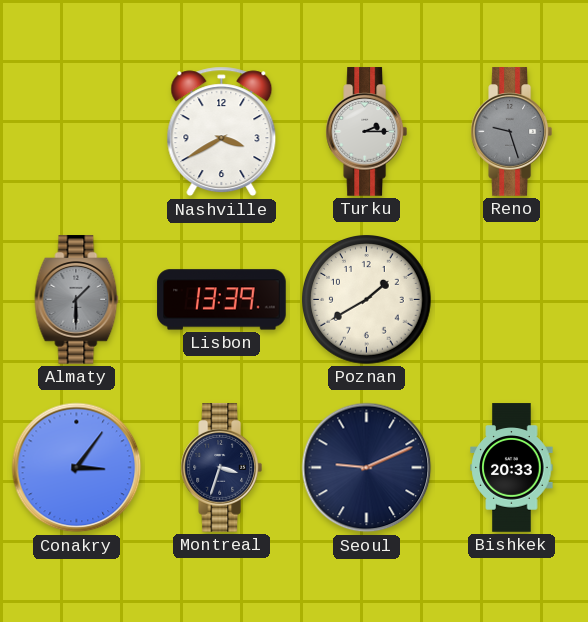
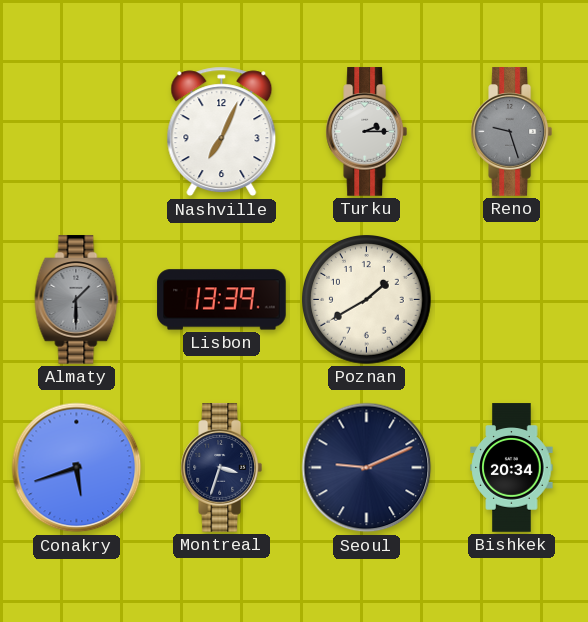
Nashville: 3:40 -> 7:04 (222, 132)
Conakry: 3:06 -> 5:42 (77, 468)
Bishkek: 20:33 -> 20:34 (512, 468)
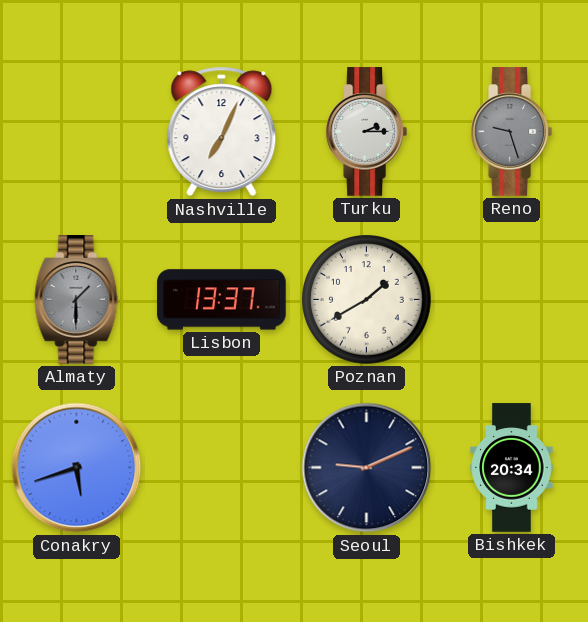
Lisbon: 13:39 -> 13:37 (222, 300)
Montreal: 3:33 -> none (221, 468)
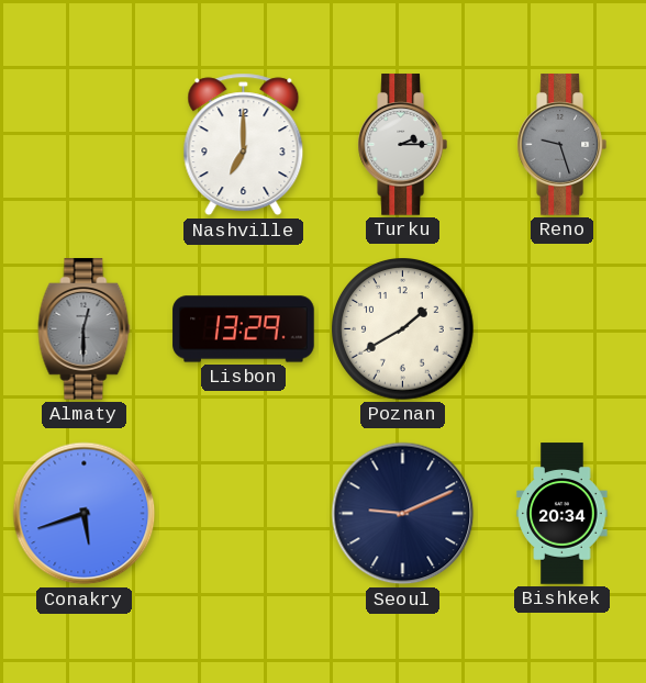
Nashville: 7:04 -> 7:00 (244, 145)
Almaty: 1:30 -> 12:30 (85, 329)
Lisbon: 13:37 -> 13:29 (244, 329)
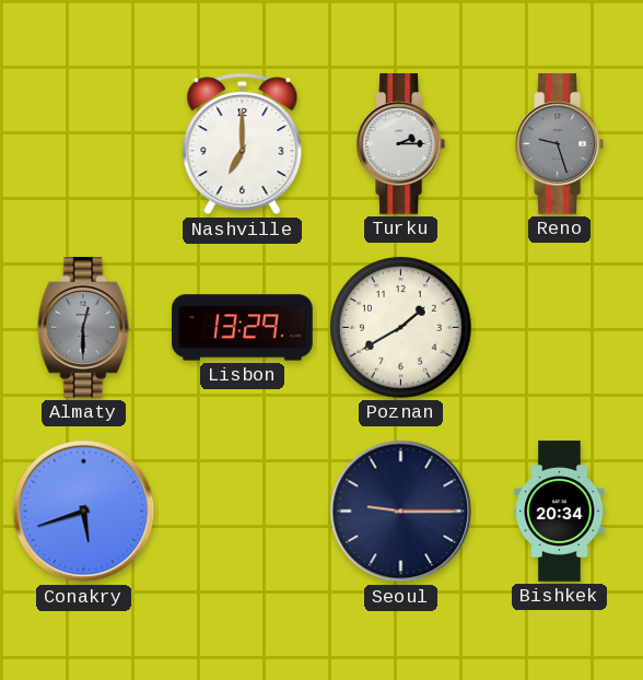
Seoul: 9:11 -> 9:15 (401, 512)
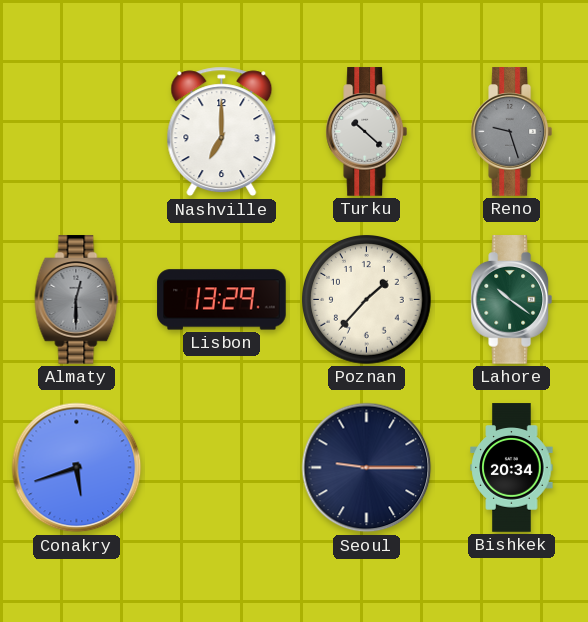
Turku: 2:15 -> 10:22 (366, 132)
Poznan: 1:40 -> 1:37 (367, 300)
Lahore: none -> 10:21 (511, 300)
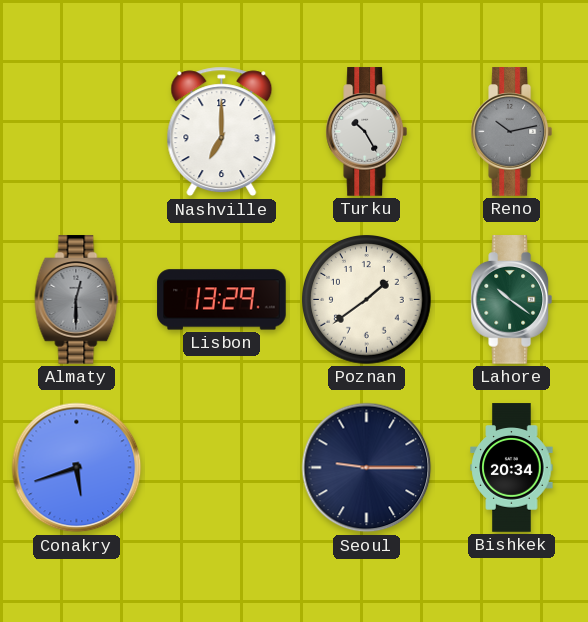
Turku: 10:22 -> 10:25 (366, 132)
Reno: 9:27 -> 10:13 (511, 132)
Poznan: 1:37 -> 1:39 (367, 300)
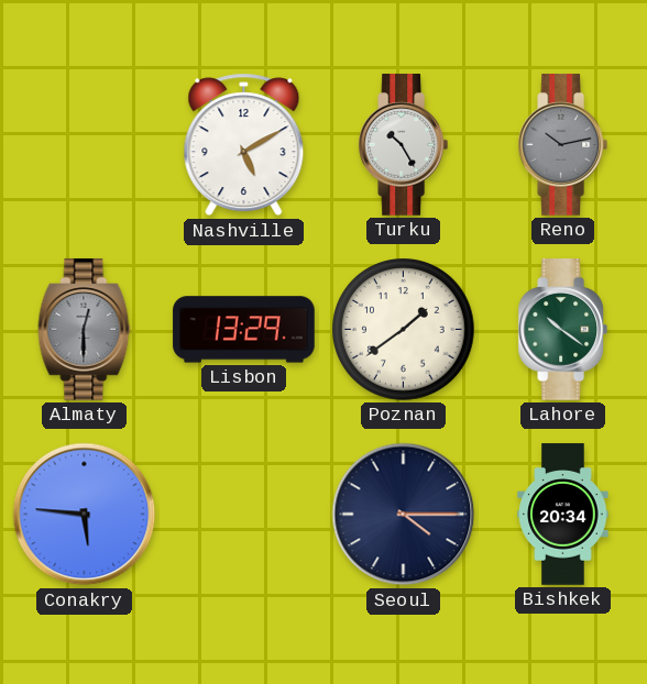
Nashville: 7:00 -> 5:10 (244, 145)
Conakry: 5:42 -> 5:46 (85, 515)
Seoul: 9:15 -> 4:15 (404, 515)
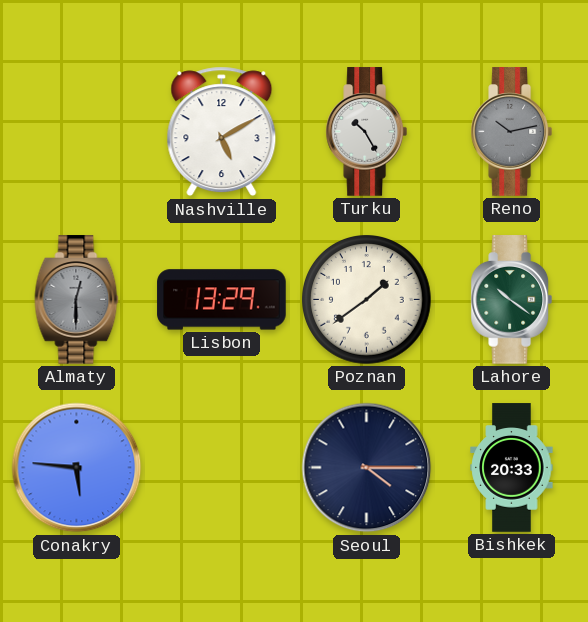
Bishkek: 20:34 -> 20:33 (512, 468)
